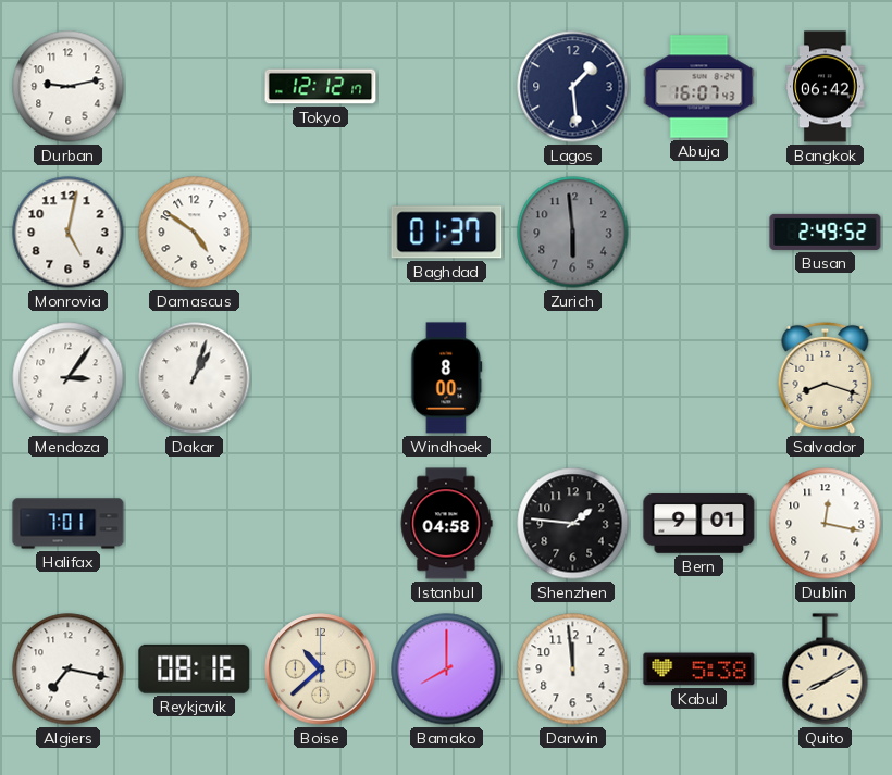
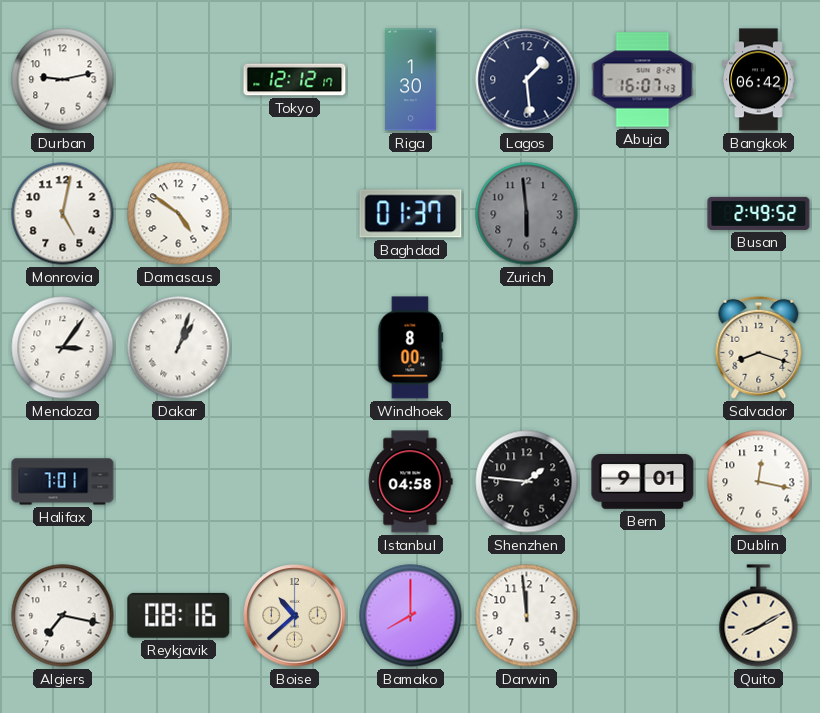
Riga: none -> 1:30 (411, 80)
Kabul: 5:38 -> none (699, 670)
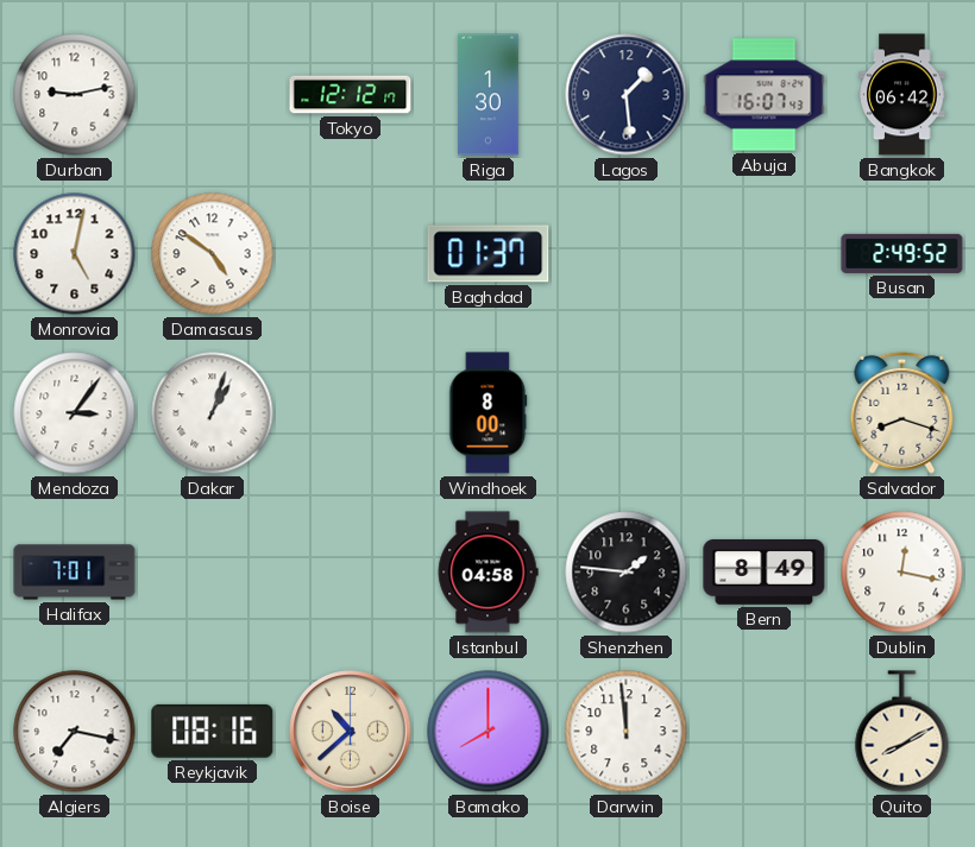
Zurich: 5:59 -> none (527, 214)
Bern: 9:01 -> 8:49 (765, 573)
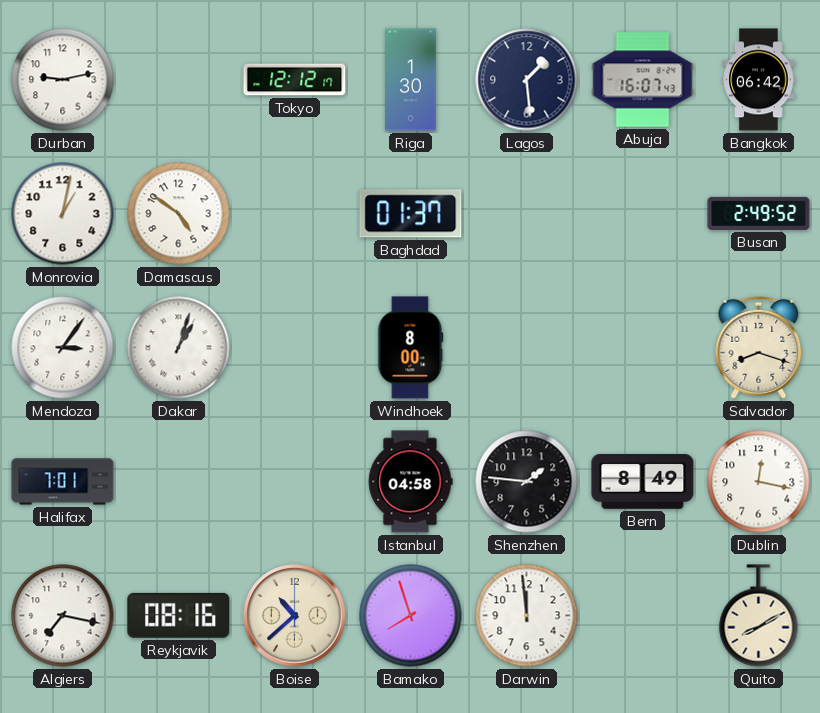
Monrovia: 5:02 -> 1:02 (63, 214)
Bamako: 8:00 -> 7:57 (411, 616)
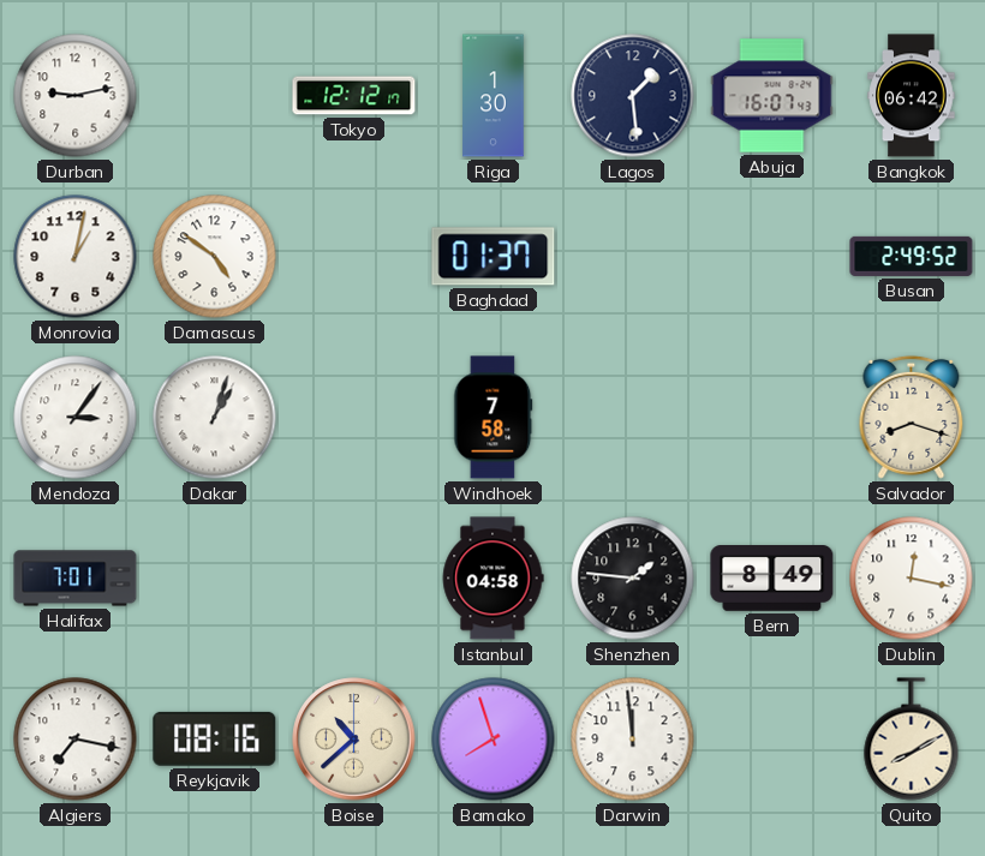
Windhoek: 8:00 -> 7:58 (494, 418)
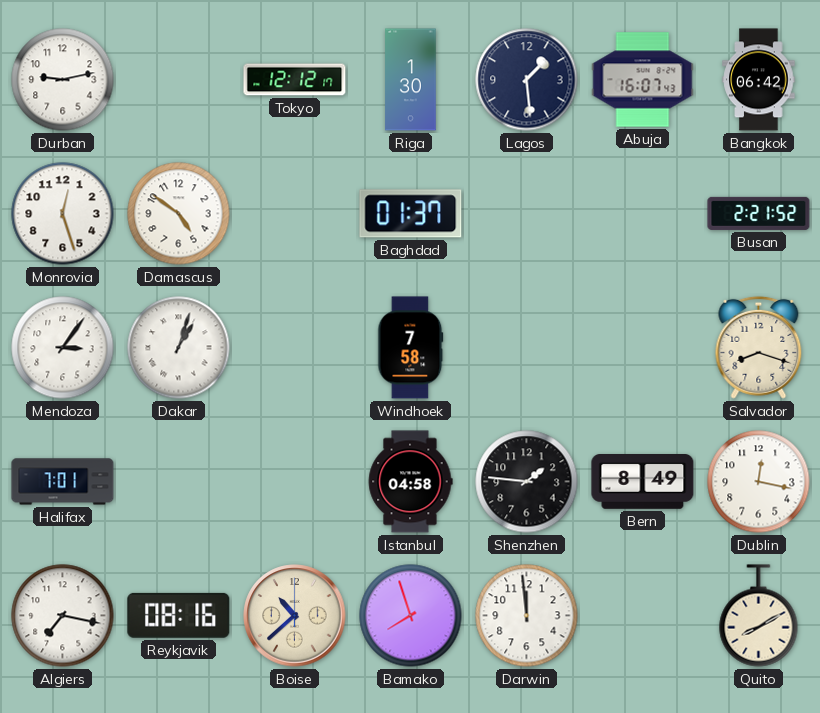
Monrovia: 1:02 -> 12:27 (63, 214)
Busan: 2:49 -> 2:21 (759, 213)
